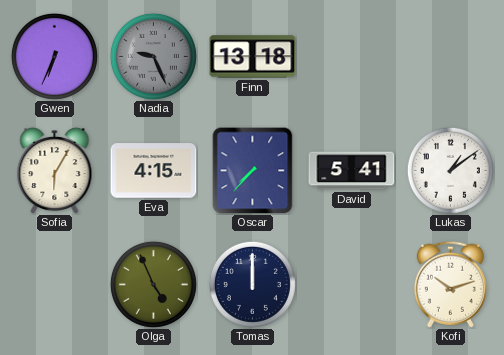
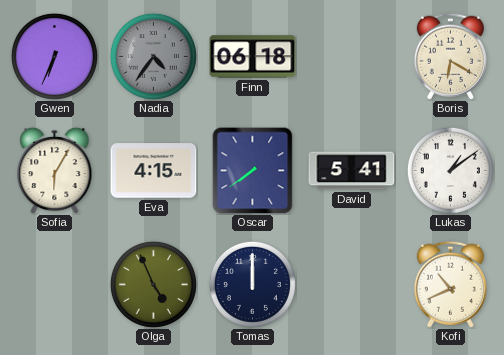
Nadia: 9:26 -> 4:36 (153, 56)
Finn: 13:18 -> 06:18 (253, 57)
Boris: none -> 6:20 (450, 56)
Oscar: 7:37 -> 7:39 (253, 170)
Kofi: 10:12 -> 10:41 (450, 284)
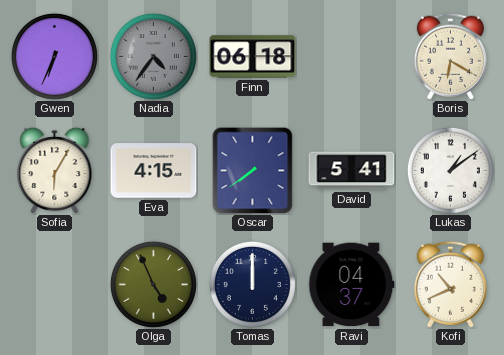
Ravi: none -> 04:37 (352, 285)
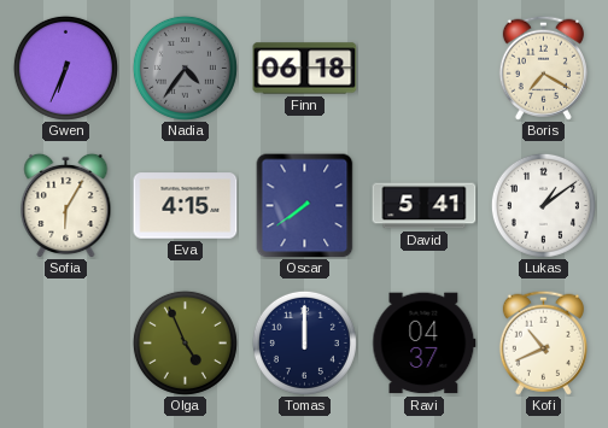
Boris: 6:20 -> 7:20 (543, 68)
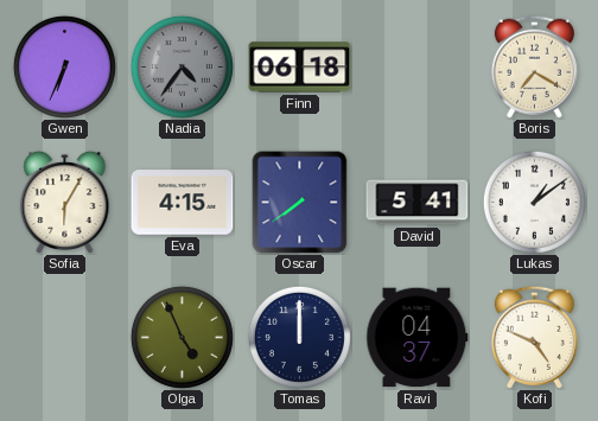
Kofi: 10:41 -> 4:49 (534, 337)
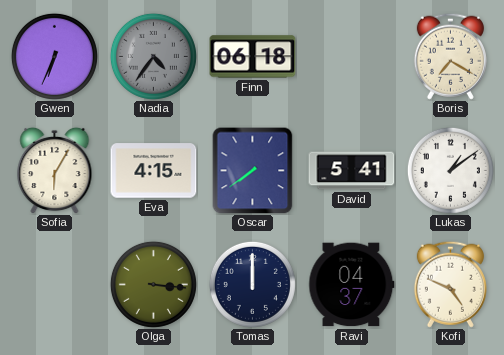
Olga: 4:56 -> 3:16 (153, 284)
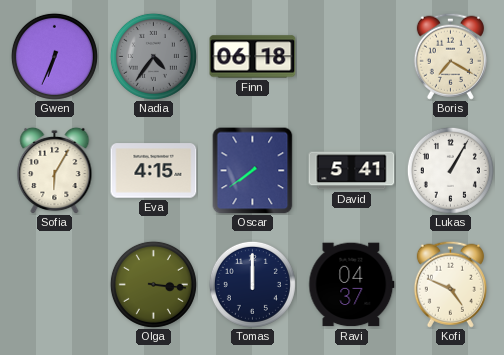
Lukas: 1:09 -> 1:05 (450, 170)
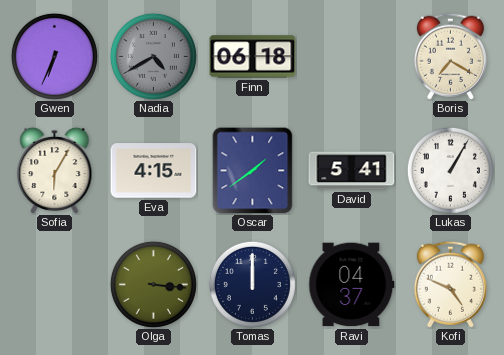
Nadia: 4:36 -> 4:40 (153, 56)
Oscar: 7:39 -> 1:39 (253, 170)
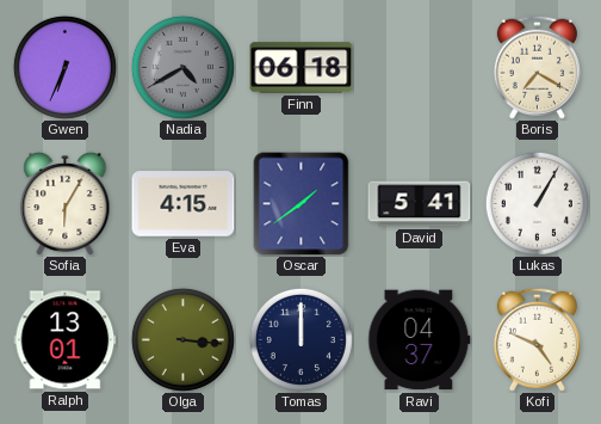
Ralph: none -> 13:01 (66, 340)
